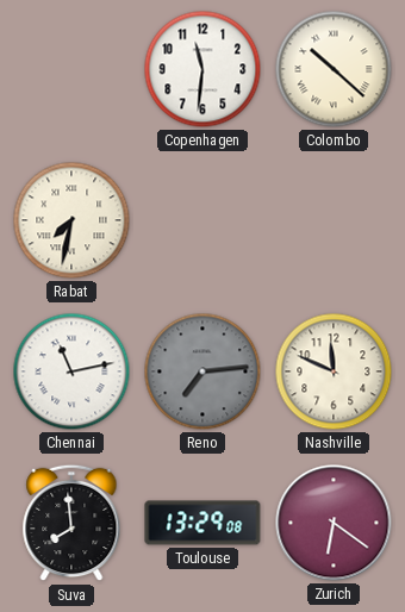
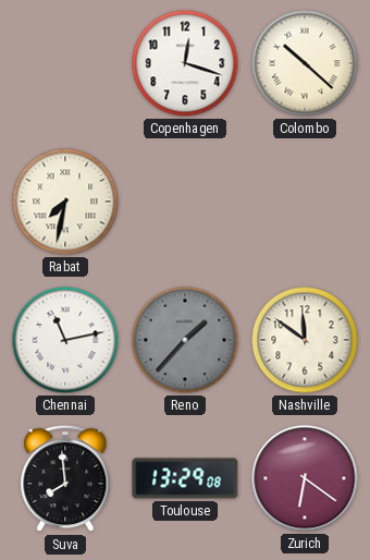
Copenhagen: 11:31 -> 12:18 (185, 63)
Reno: 7:14 -> 1:37 (185, 340)
Nashville: 11:49 -> 11:51 (305, 340)
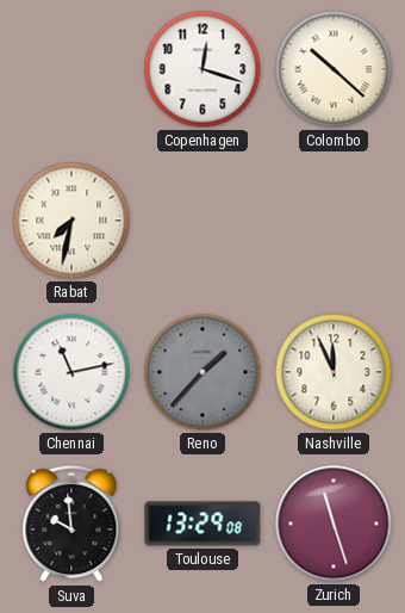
Nashville: 11:51 -> 11:56 (334, 372)
Suva: 7:59 -> 9:59 (71, 524)
Zurich: 6:21 -> 11:27 (334, 524)
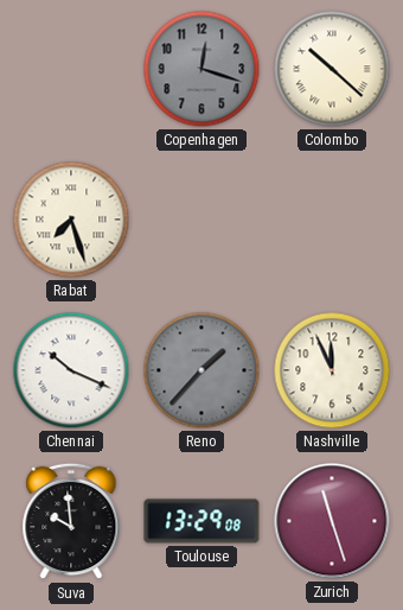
Copenhagen dial: white -> grey (201, 69)
Rabat: 7:32 -> 7:27 (71, 220)
Chennai: 11:13 -> 10:19 (71, 370)
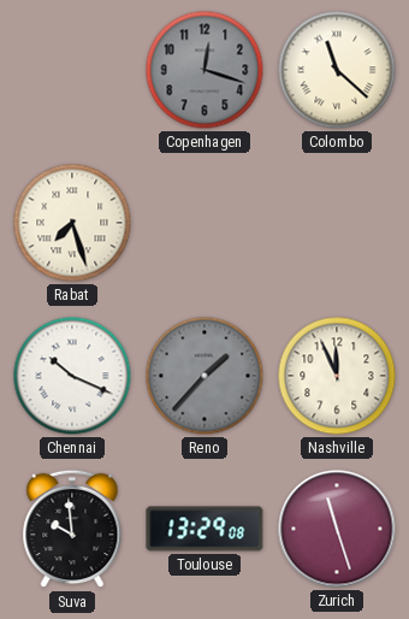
Colombo: 10:22 -> 11:22 (337, 70)
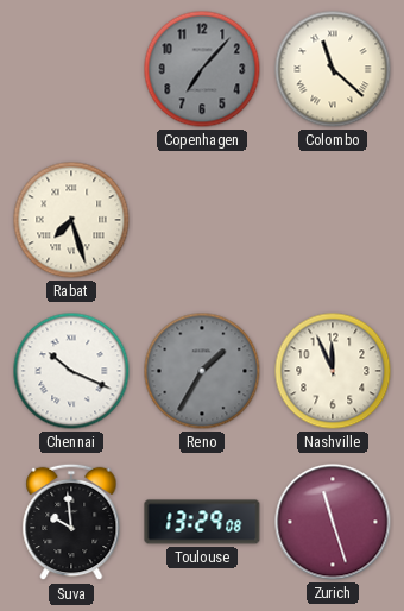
Copenhagen: 12:18 -> 7:07 (202, 69)
Reno: 1:37 -> 1:35 (202, 371)
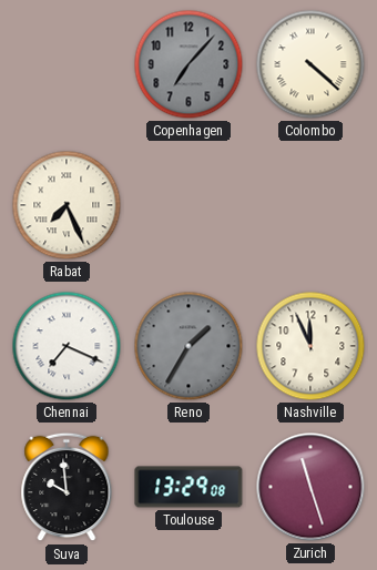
Colombo: 11:22 -> 4:22 (310, 64)
Rabat: 7:27 -> 7:26 (67, 205)
Chennai: 10:19 -> 7:19 (67, 346)
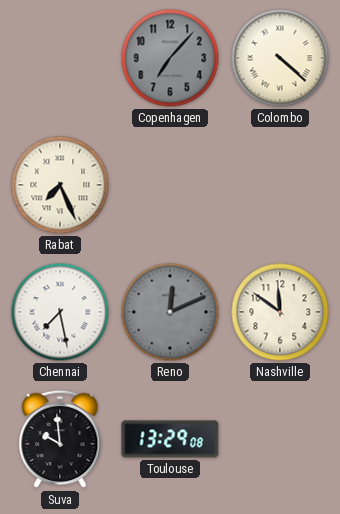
Chennai: 7:19 -> 7:28 (60, 312)
Reno: 1:35 -> 12:11 (170, 312)
Nashville: 11:56 -> 11:51 (280, 312)
Zurich: 11:27 -> none (310, 487)
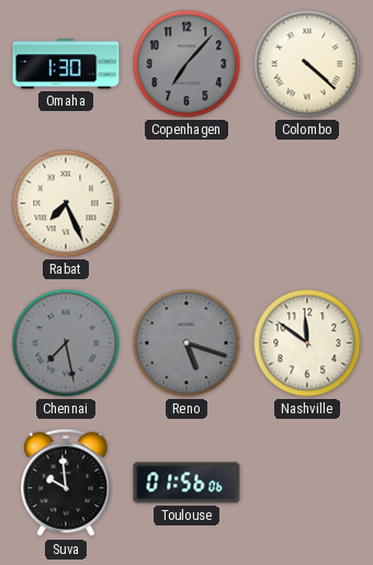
Omaha: none -> 1:30 (66, 64)
Chennai dial: white -> grey (66, 343)
Reno: 12:11 -> 5:18 (187, 343)
Toulouse: 13:29 -> 01:56 (187, 483)
